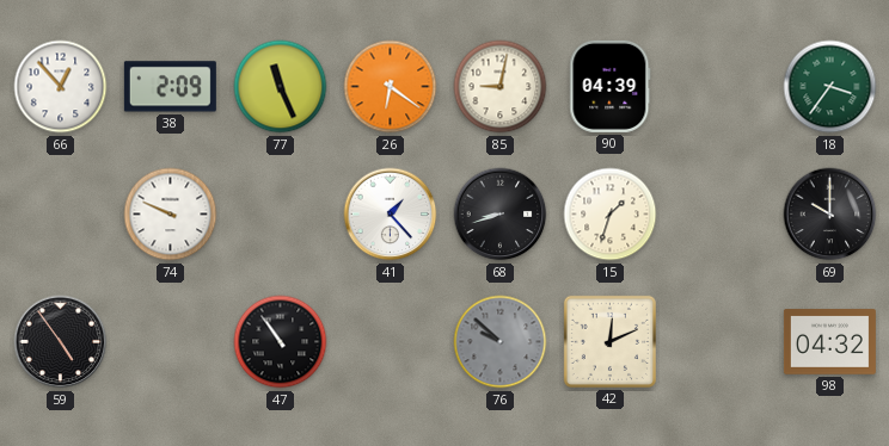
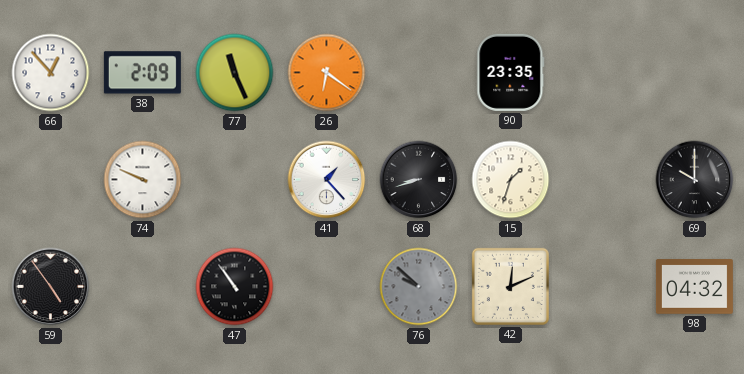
85: 9:02 -> none (501, 87)
90: 04:39 -> 23:35 (511, 72)
18: 3:36 -> none (830, 87)
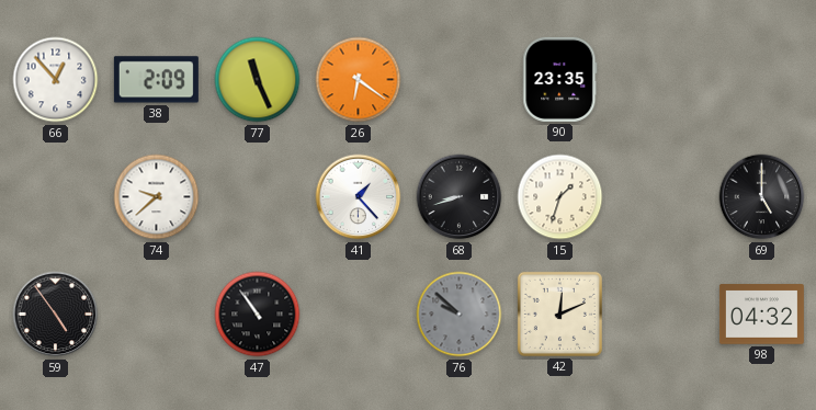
74: 9:49 -> 9:38 (157, 197)
69: 10:00 -> 5:00 (762, 197)
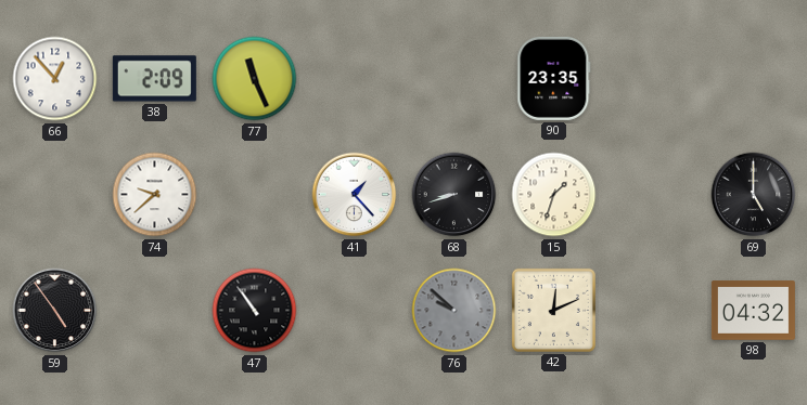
26: 6:21 -> none (359, 80)
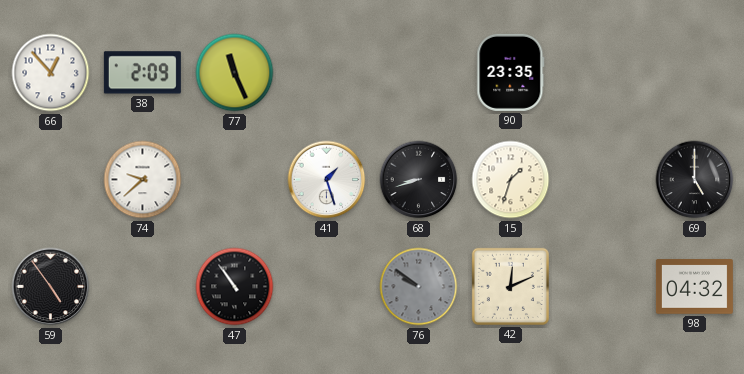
41: 1:23 -> 1:27 (327, 180)
76: 9:52 -> 9:51 (419, 287)
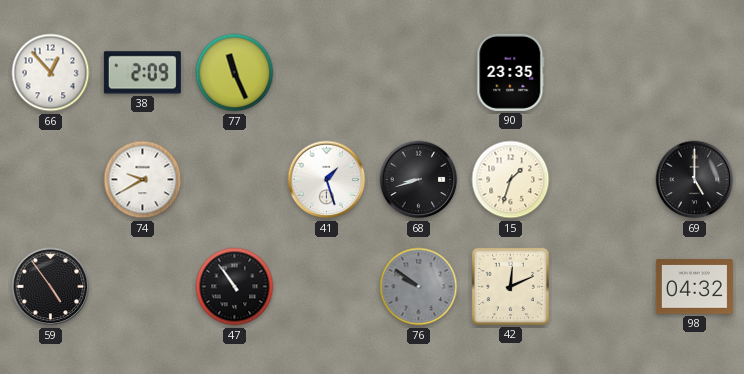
74: 9:38 -> 9:40 (143, 180)
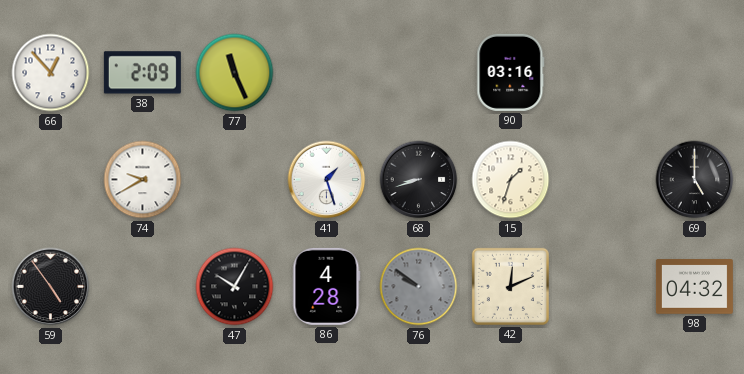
90: 23:35 -> 03:16 (511, 72)
47: 10:54 -> 10:05 (235, 287)
86: none -> 4:28 (327, 286)
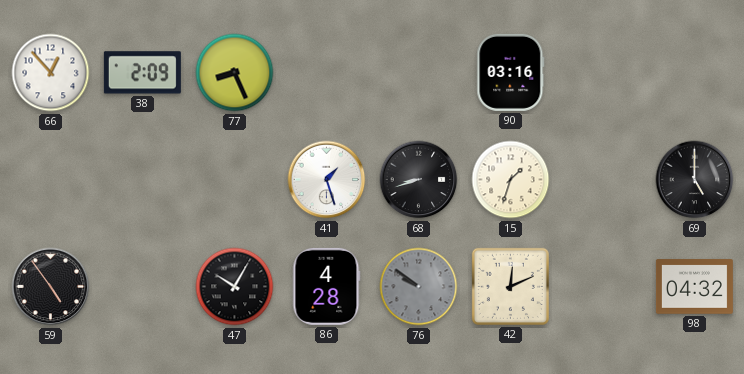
77: 11:26 -> 8:26 (235, 73)
74: 9:40 -> none (143, 180)
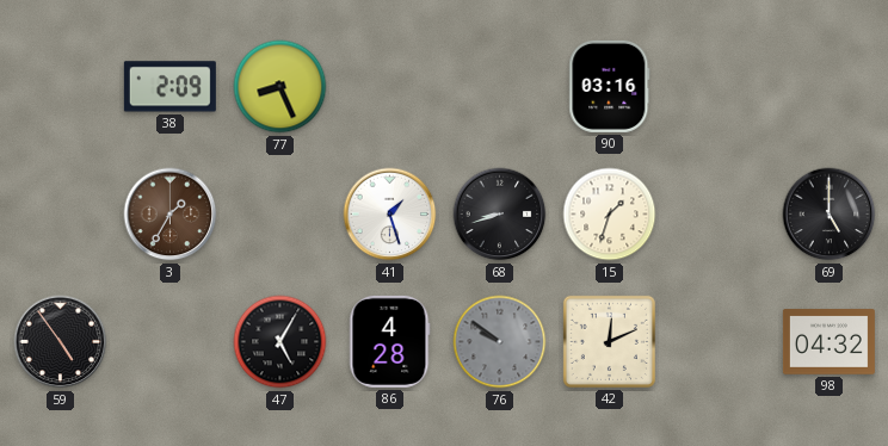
66: 12:53 -> none (51, 73)
3: none -> 1:35 (171, 215)
47: 10:05 -> 5:05 (280, 342)
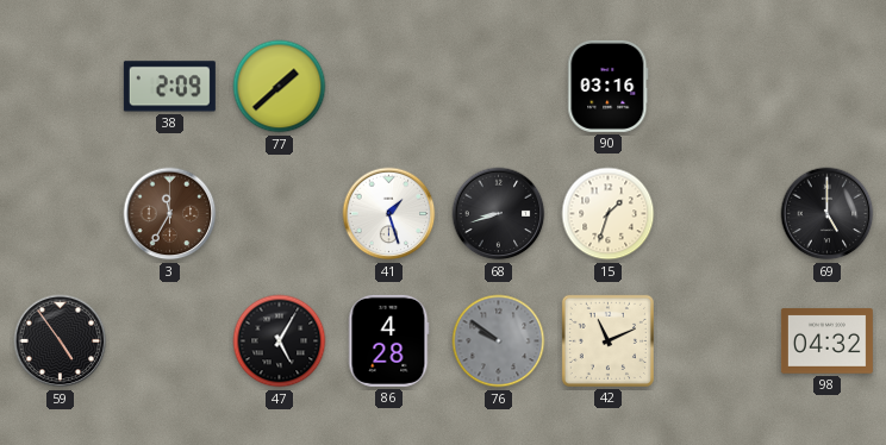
77: 8:26 -> 1:38 (280, 87)
3: 1:35 -> 11:35 (170, 214)
42: 12:11 -> 11:11 (607, 340)
